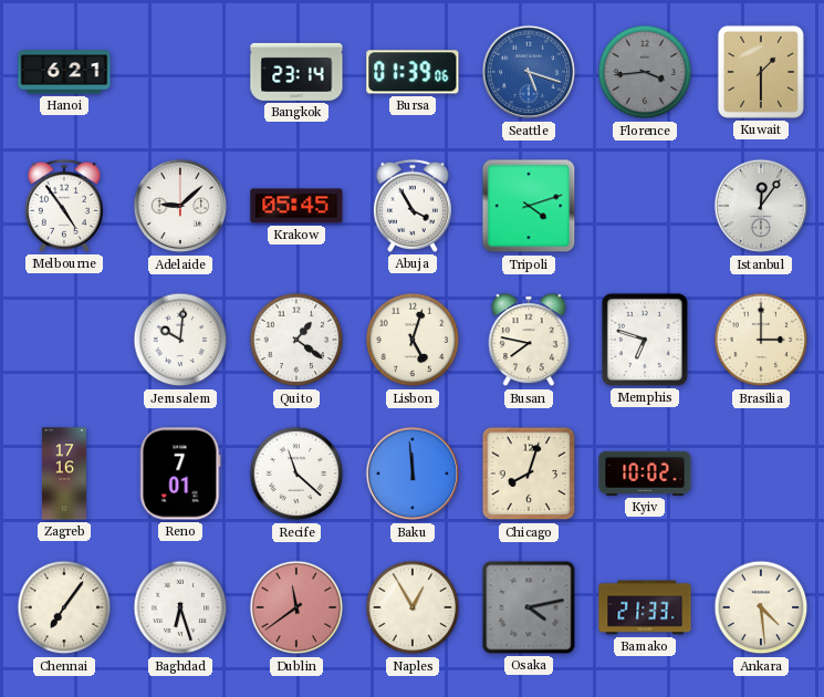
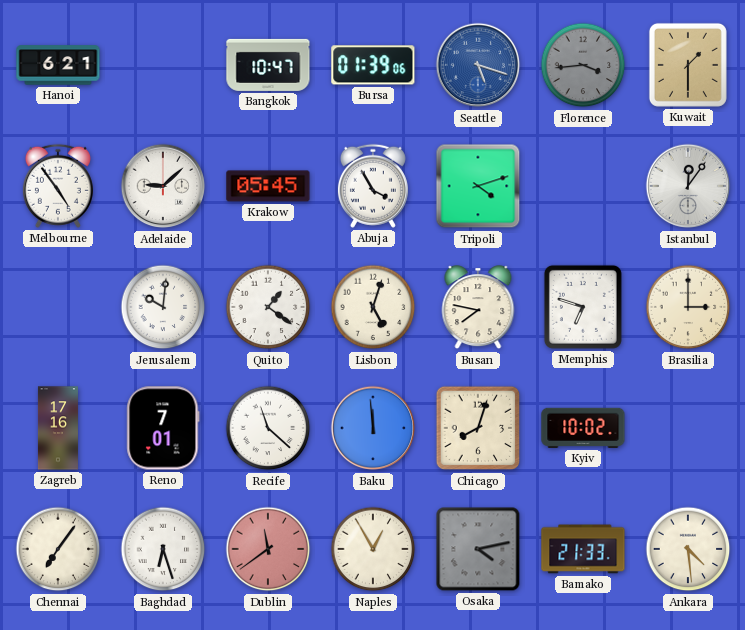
Bangkok: 23:14 -> 10:47 (268, 65)
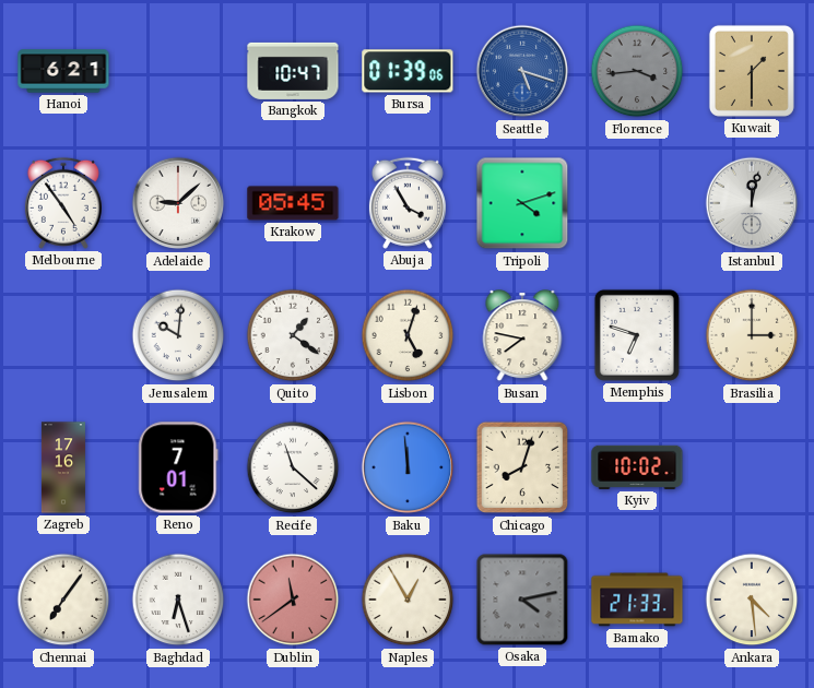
Istanbul: 12:06 -> 12:02 (752, 203)
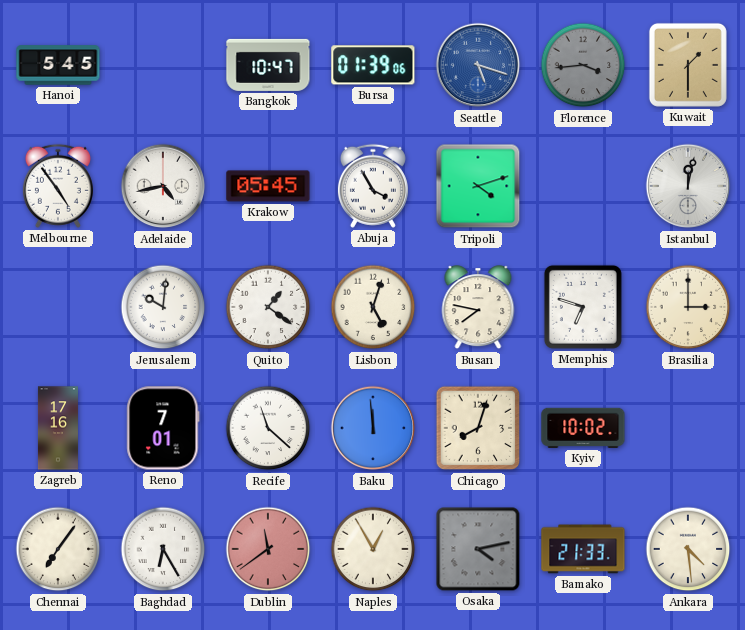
Hanoi: 6:21 -> 5:45 (58, 65)
Adelaide: 9:08 -> 4:43 (163, 186)
Baghdad: 6:27 -> 6:25 (163, 549)
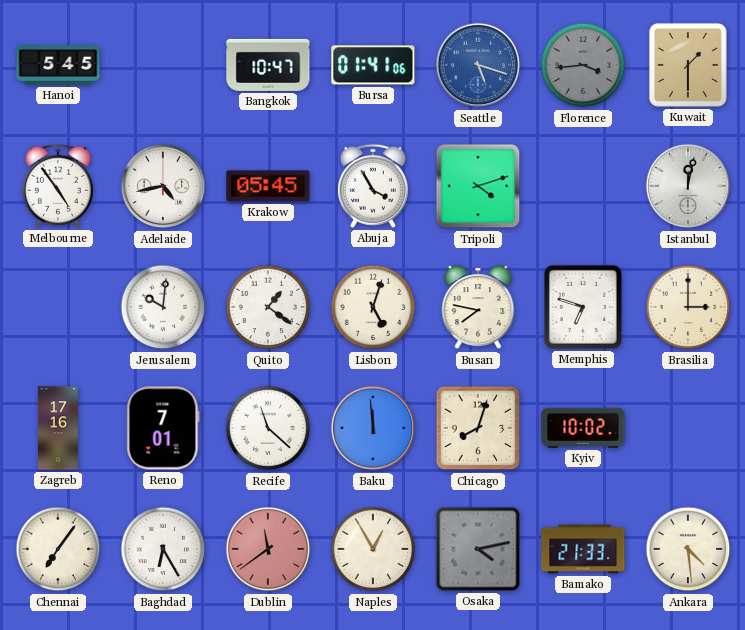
Bursa: 01:39 -> 01:41 (373, 65)
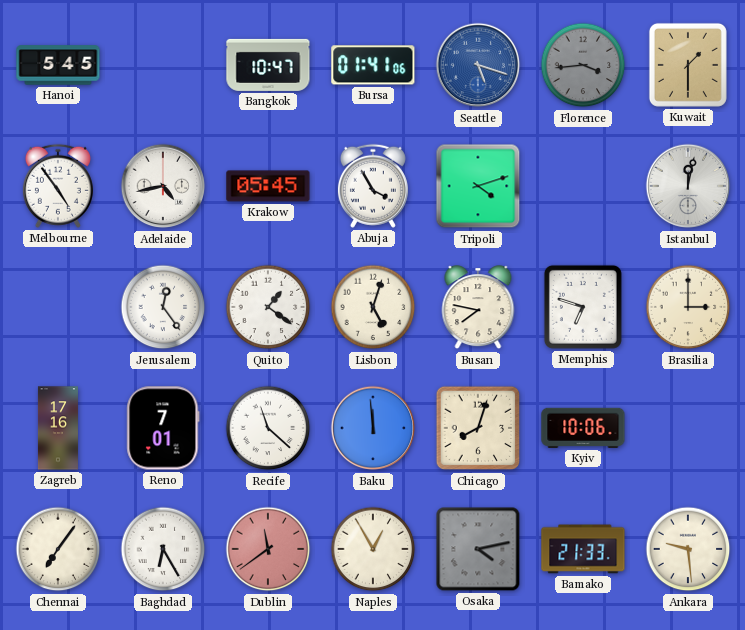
Jerusalem: 10:01 -> 12:24 (163, 307)
Kyiv: 10:02 -> 10:06 (583, 428)
Ankara: 4:29 -> 9:29 (688, 549)
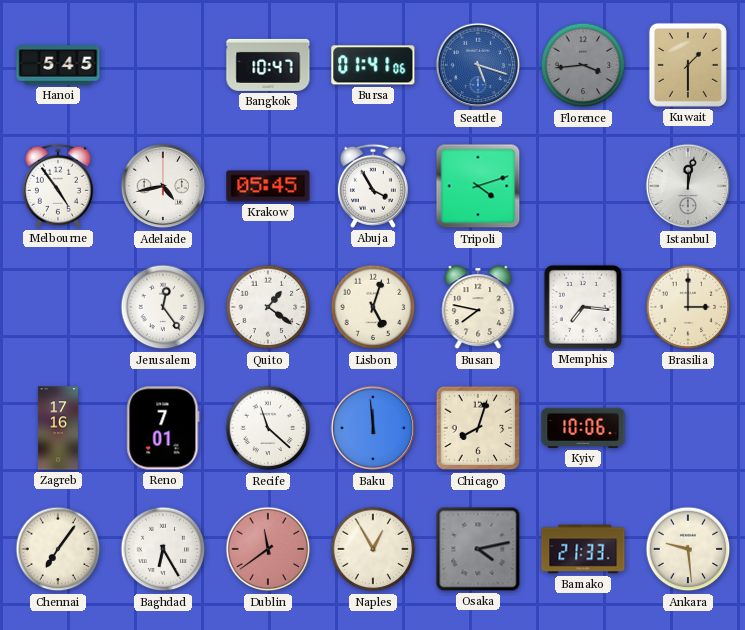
Memphis: 6:48 -> 7:16 (583, 307)
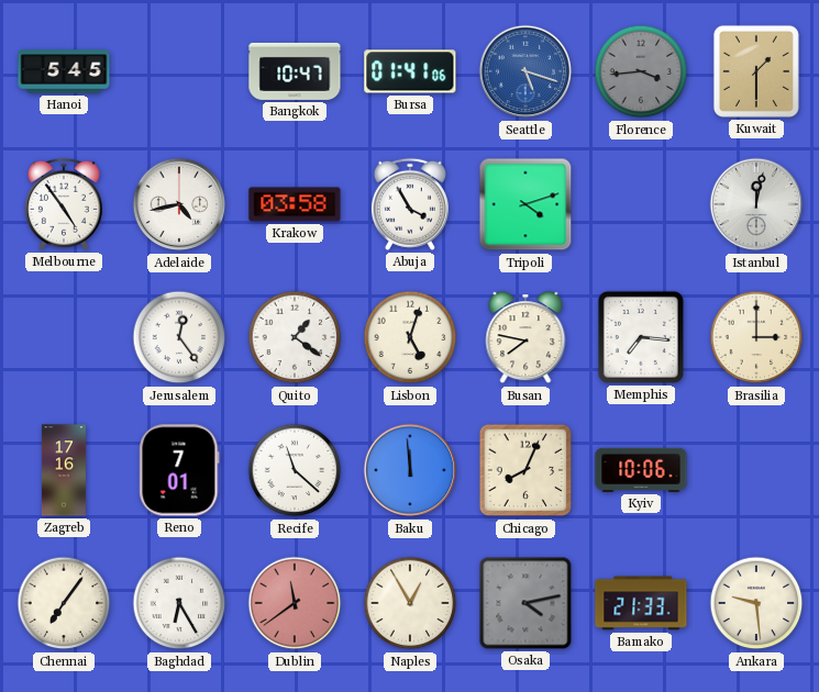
Krakow: 05:45 -> 03:58 (295, 204)
Chicago: 8:03 -> 8:04 (525, 470)
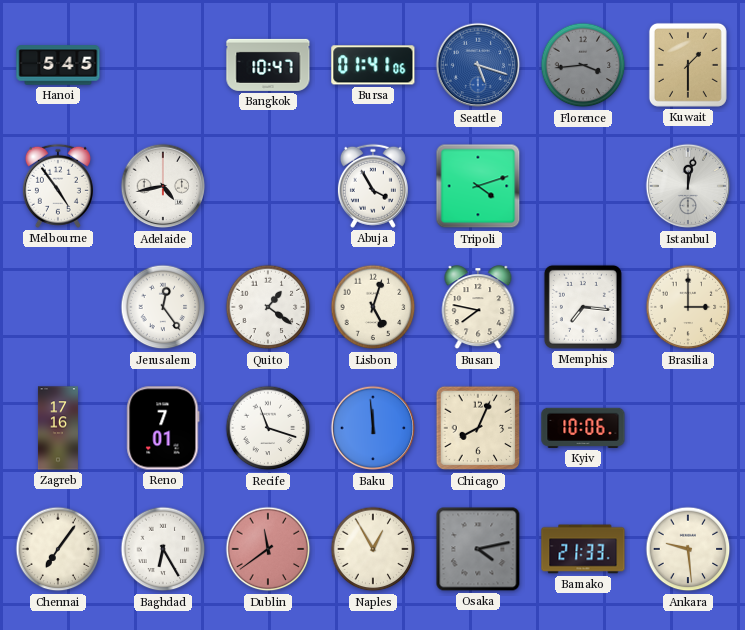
Krakow: 03:58 -> none (295, 204)
Recife: 11:22 -> 11:18 (268, 428)
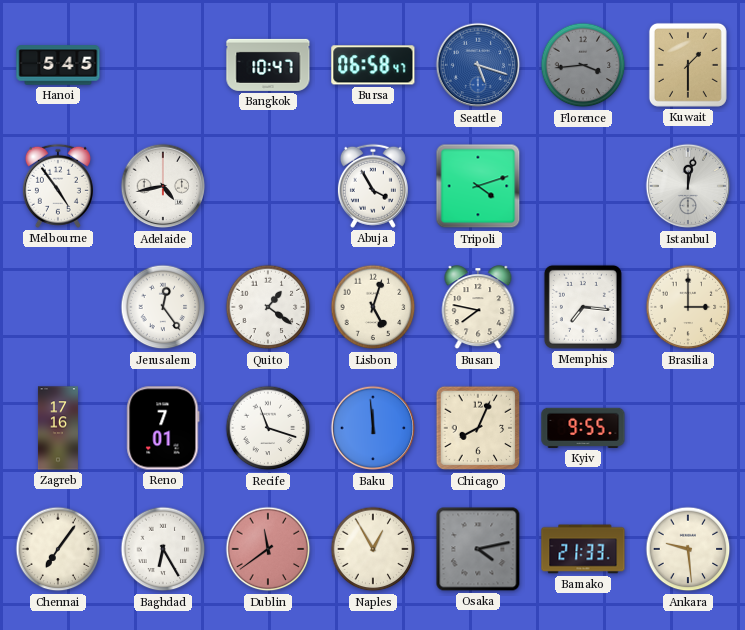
Bursa: 01:41 -> 06:58 (373, 65)
Kyiv: 10:06 -> 9:55 (583, 428)
